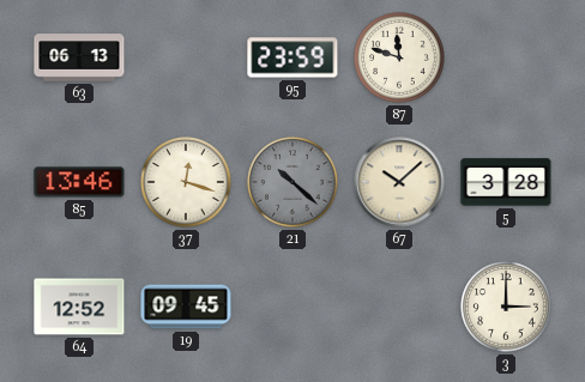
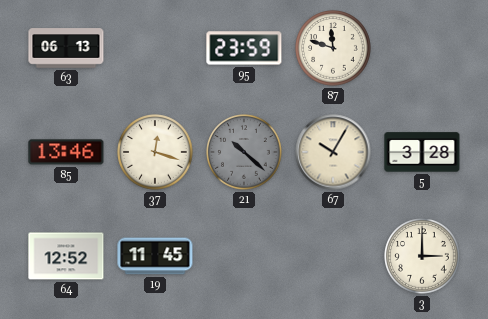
67: 10:08 -> 10:05 (333, 152)
19: 09:45 -> 11:45 (155, 256)
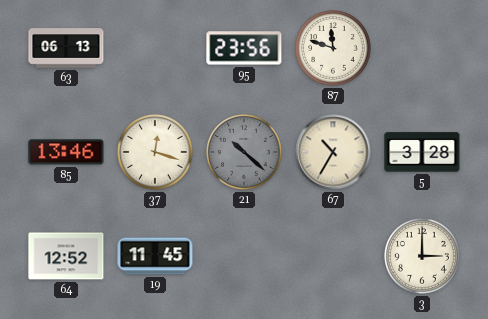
95: 23:59 -> 23:56 (244, 48)
67: 10:05 -> 10:35 (333, 152)
